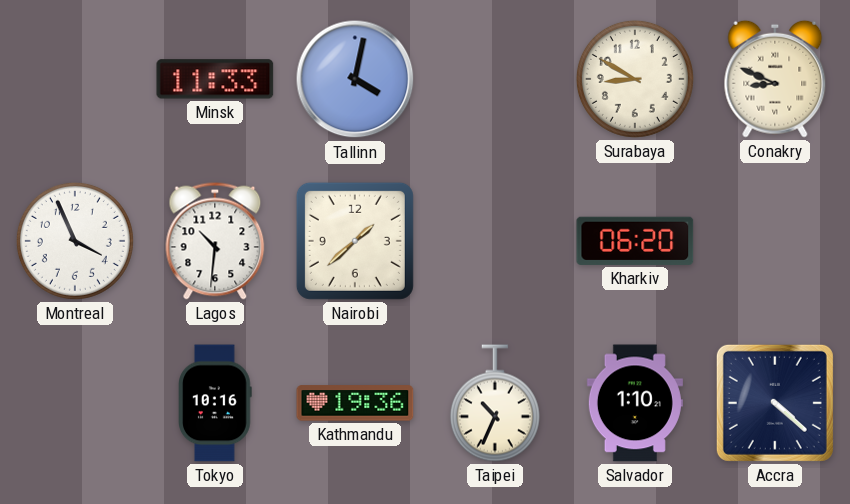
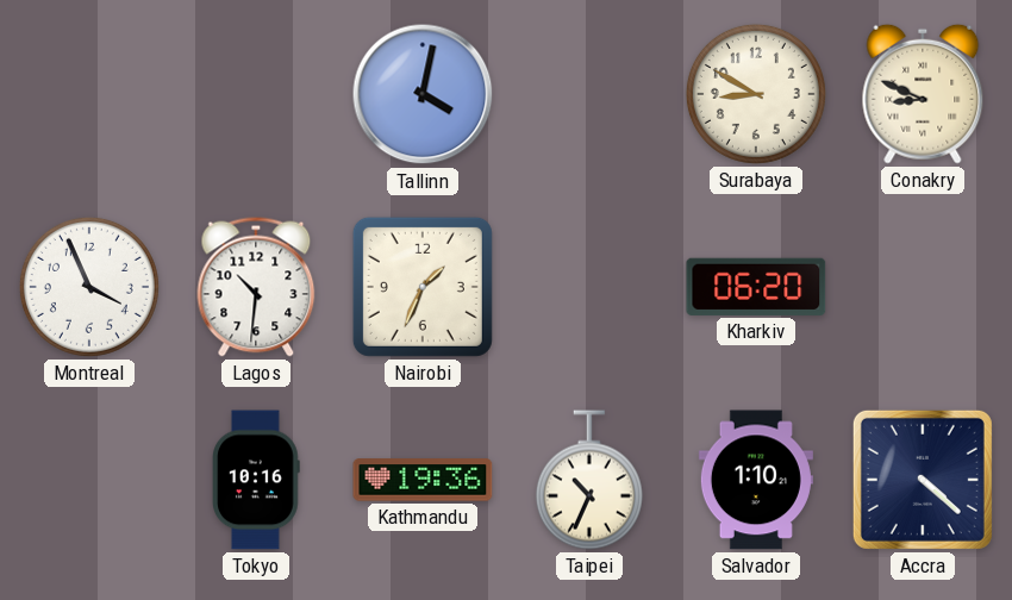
Minsk: 11:33 -> none (215, 79)
Nairobi: 1:38 -> 1:34 (423, 287)
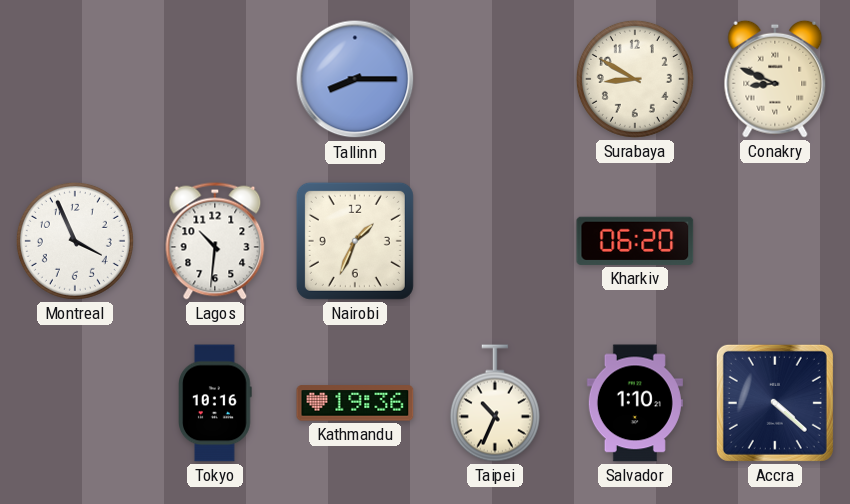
Tallinn: 4:02 -> 8:15 (355, 79)
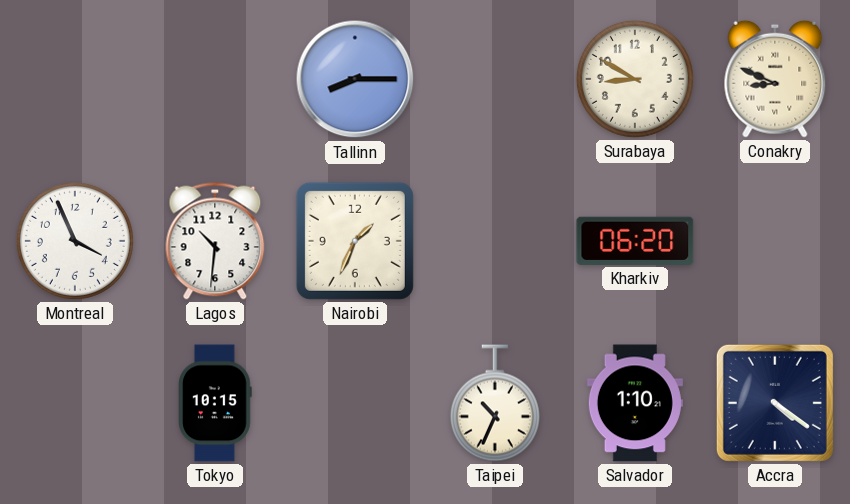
Tokyo: 10:16 -> 10:15 (215, 403)
Kathmandu: 19:36 -> none (355, 403)
Accra: 4:22 -> 4:21 (775, 403)
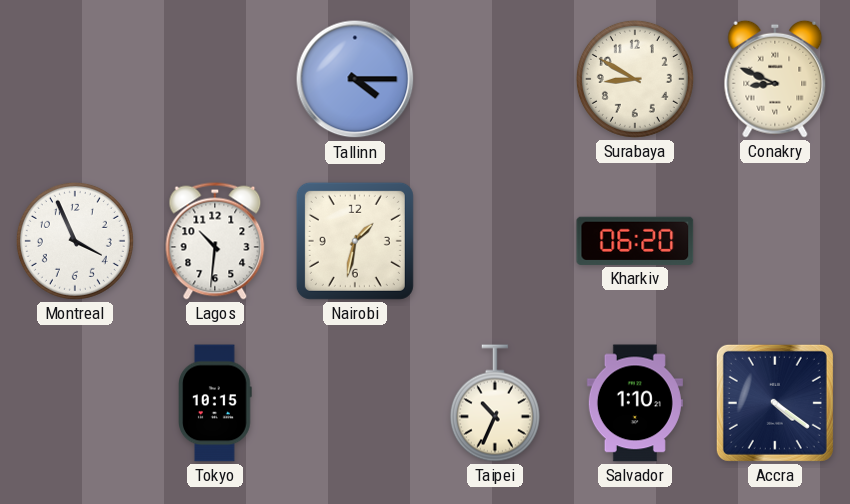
Tallinn: 8:15 -> 4:15 (355, 79)
Nairobi: 1:34 -> 1:32 (355, 241)
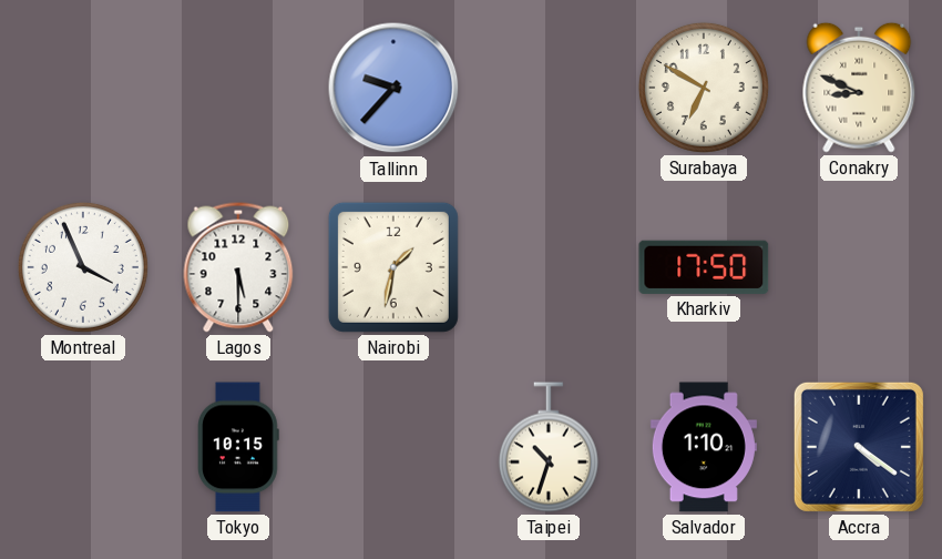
Tallinn: 4:15 -> 9:37 (393, 88)
Surabaya: 8:50 -> 6:50 (704, 88)
Lagos: 10:31 -> 5:30 (238, 267)
Kharkiv: 06:20 -> 17:50 (704, 267)
Taipei: 10:34 -> 10:33 (549, 447)
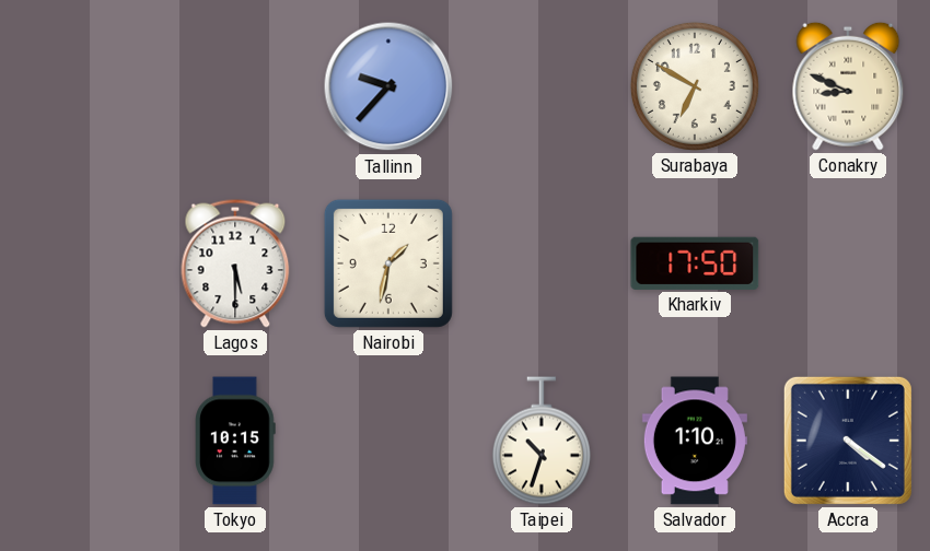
Montreal: 3:56 -> none (83, 267)
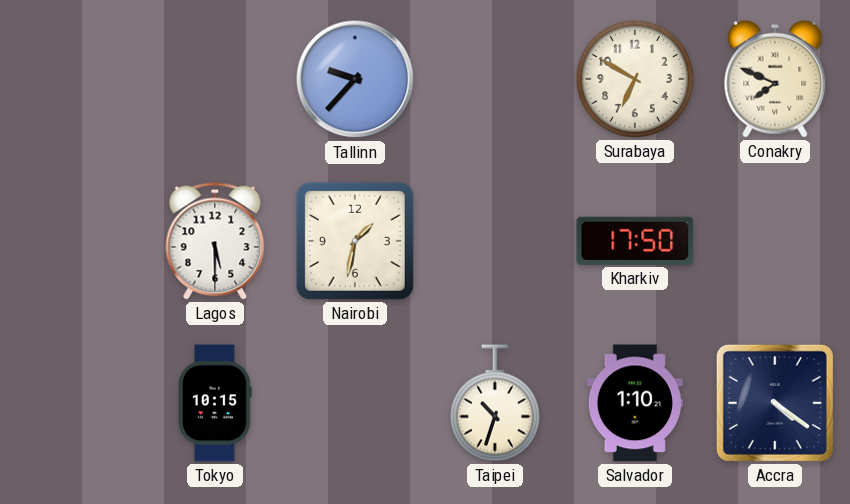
Conakry: 8:49 -> 7:49 (775, 79)
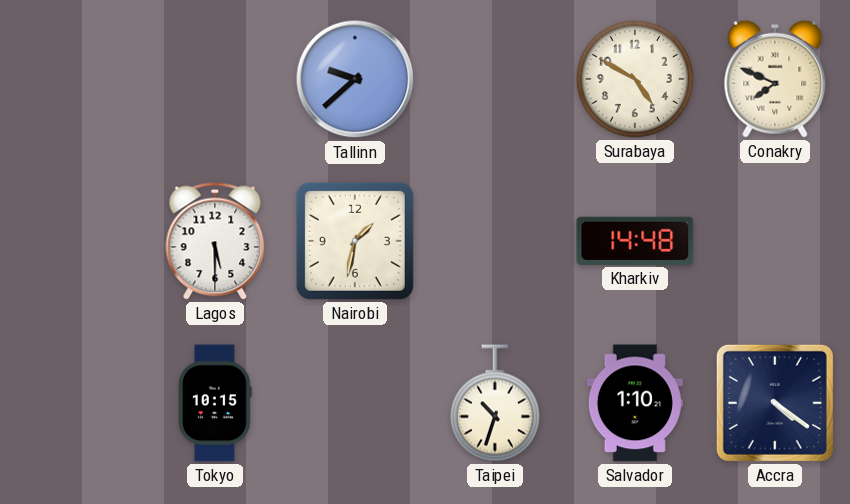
Tallinn: 9:37 -> 9:38 (355, 79)
Surabaya: 6:50 -> 4:50 (635, 79)
Kharkiv: 17:50 -> 14:48 (635, 241)
